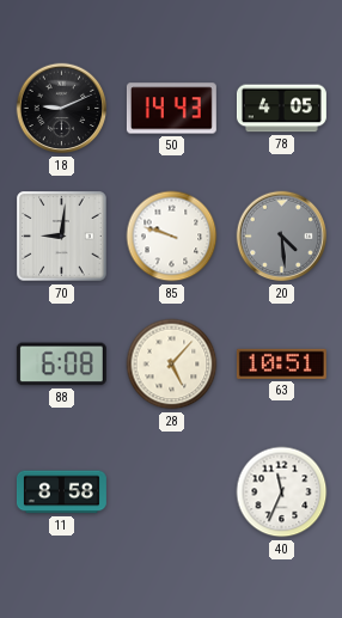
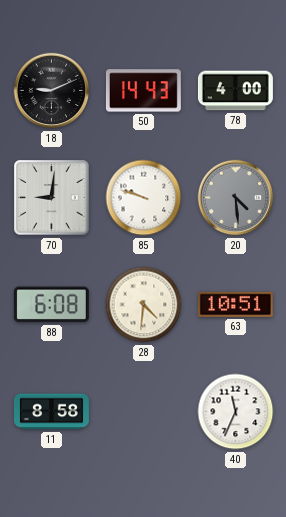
78: 4:05 -> 4:00 (235, 91)
28: 5:07 -> 4:31 (144, 305)
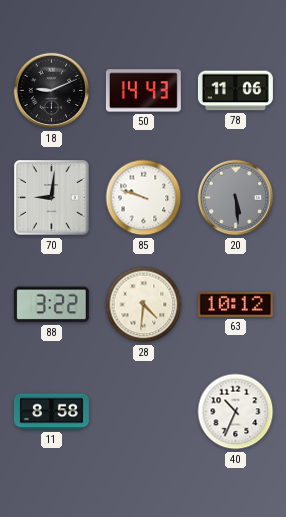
78: 4:00 -> 11:06 (235, 91)
20: 4:29 -> 5:29 (236, 198)
88: 6:08 -> 3:22 (51, 305)
63: 10:51 -> 10:12 (235, 304)
40: 11:34 -> 10:34 (236, 412)
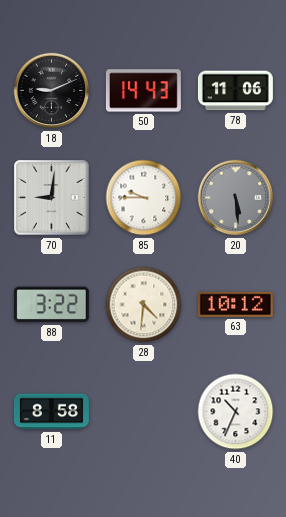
85: 9:48 -> 9:45 (144, 198)
